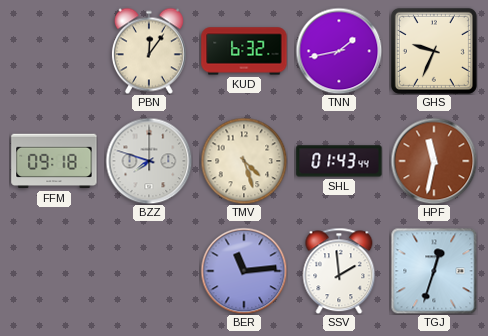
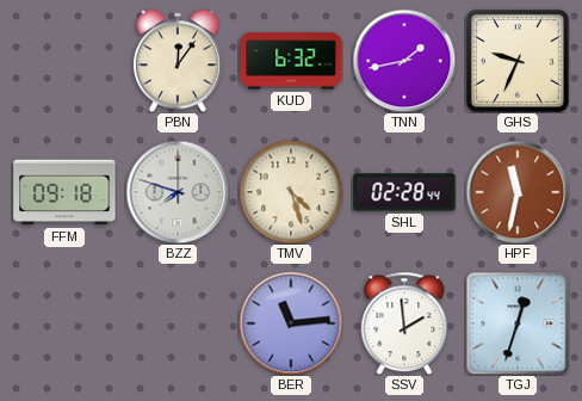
SHL: 01:43 -> 02:28 (404, 192)
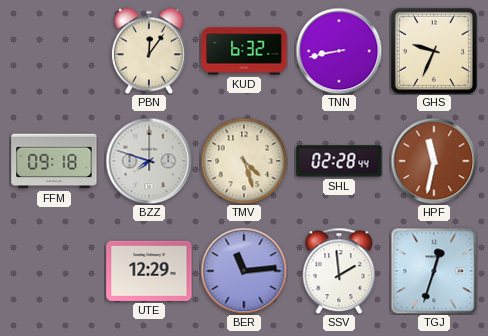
TNN: 1:43 -> 8:43 (339, 51)
UTE: none -> 12:29 (149, 271)
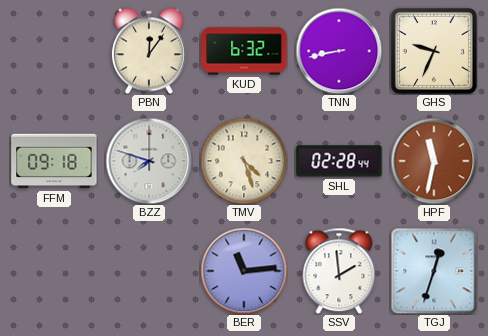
UTE: 12:29 -> none (149, 271)
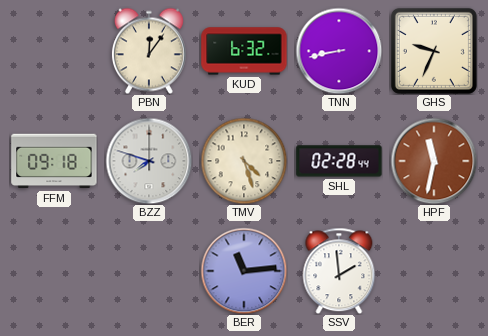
TGJ: 12:33 -> none (434, 271)
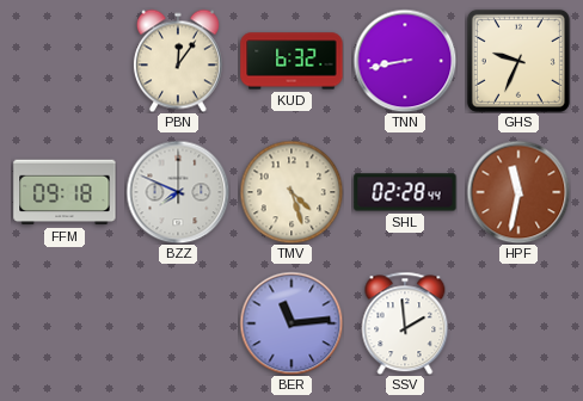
BZZ: 7:48 -> 7:49 (178, 192)
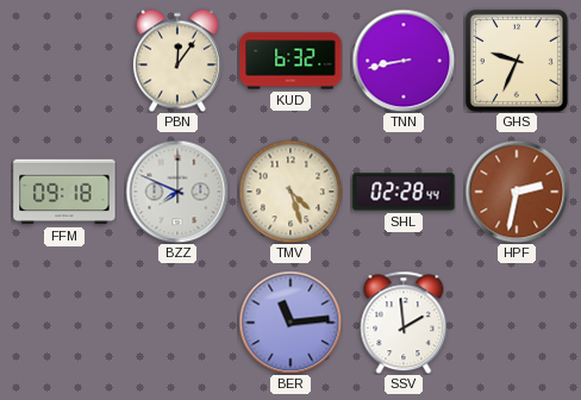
HPF: 11:32 -> 2:32 (517, 192)
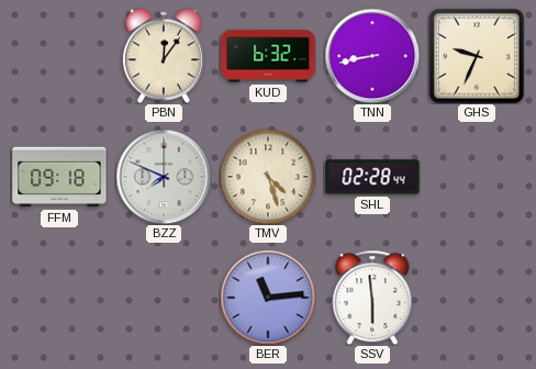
HPF: 2:32 -> none (517, 192)
SSV: 1:59 -> 5:59 (372, 298)
